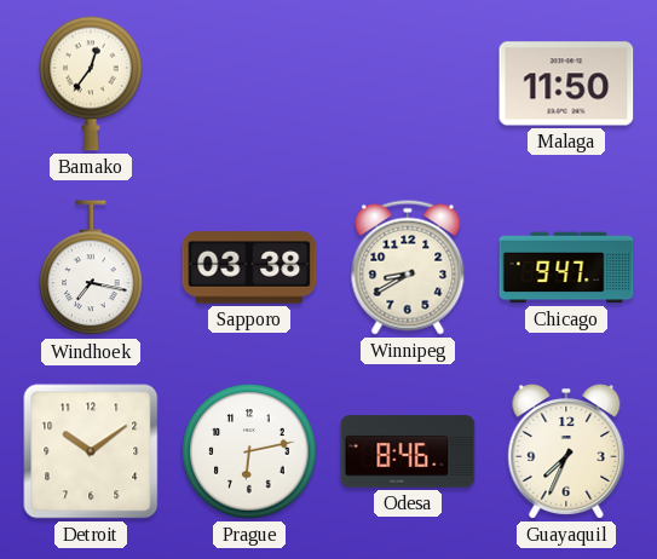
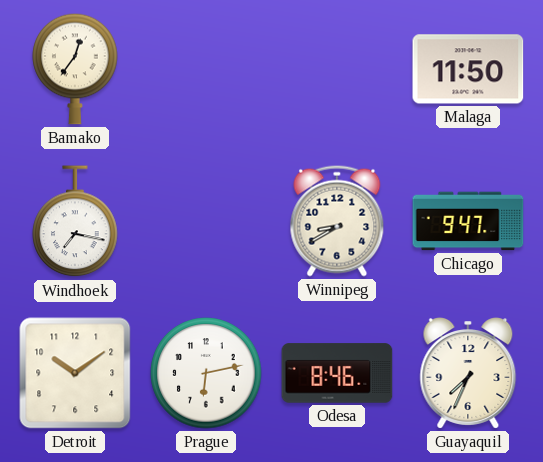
Sapporo: 03:38 -> none (249, 267)
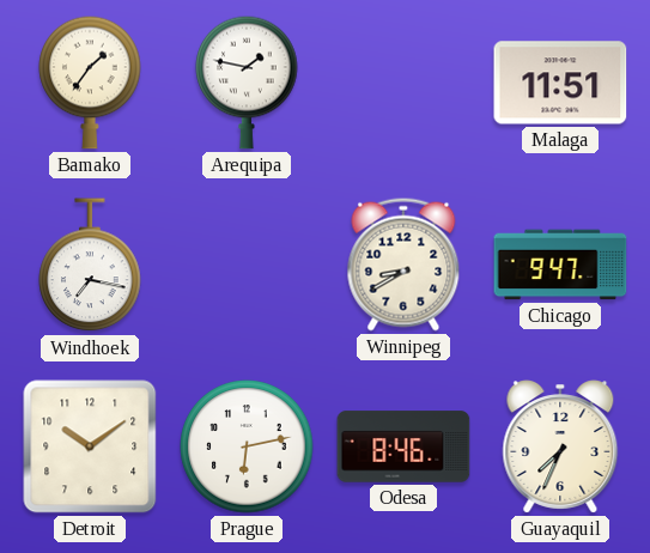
Bamako: 12:36 -> 1:36 (90, 83)
Arequipa: none -> 1:47 (247, 83)
Malaga: 11:50 -> 11:51 (560, 83)
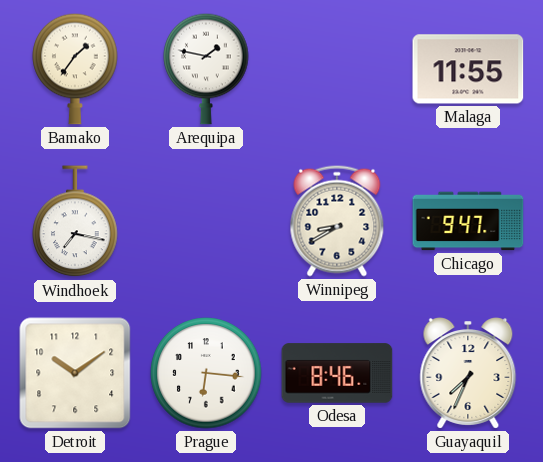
Malaga: 11:51 -> 11:55 (468, 69)
Prague: 6:13 -> 6:16 (206, 373)
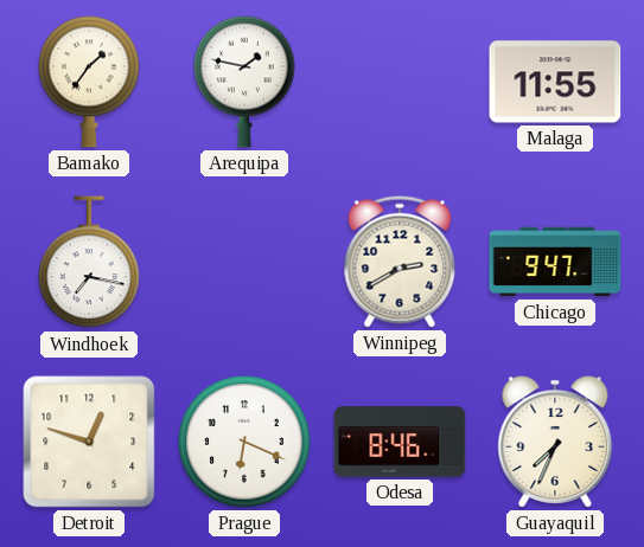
Winnipeg: 8:40 -> 2:40 (400, 262)
Detroit: 10:09 -> 12:48 (89, 442)
Prague: 6:16 -> 6:19 (244, 442)
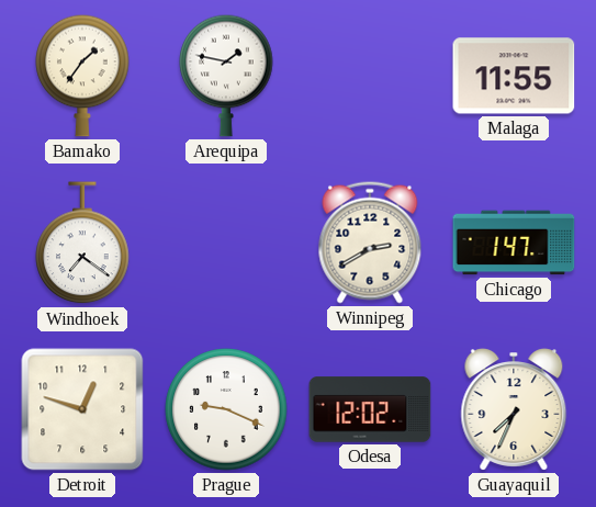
Windhoek: 7:17 -> 7:21 (82, 244)
Chicago: 9:47 -> 1:47 (514, 243)
Prague: 6:19 -> 9:19 (226, 409)
Odesa: 8:46 -> 12:02 (370, 409)
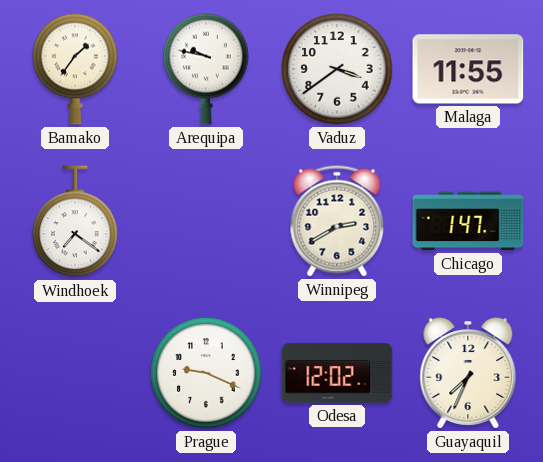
Arequipa: 1:47 -> 9:47 (206, 69)
Vaduz: none -> 3:39 (337, 69)
Detroit: 12:48 -> none (82, 409)
